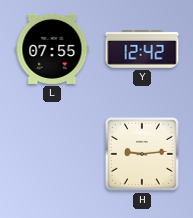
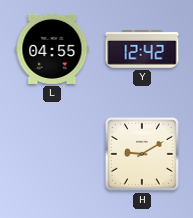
L: 07:55 -> 04:55 (52, 49)
H: 9:14 -> 9:10 (142, 154)
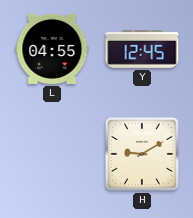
Y: 12:42 -> 12:45 (142, 50)
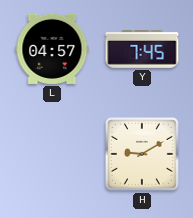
L: 04:55 -> 04:57 (52, 49)
Y: 12:45 -> 7:45 (142, 50)
